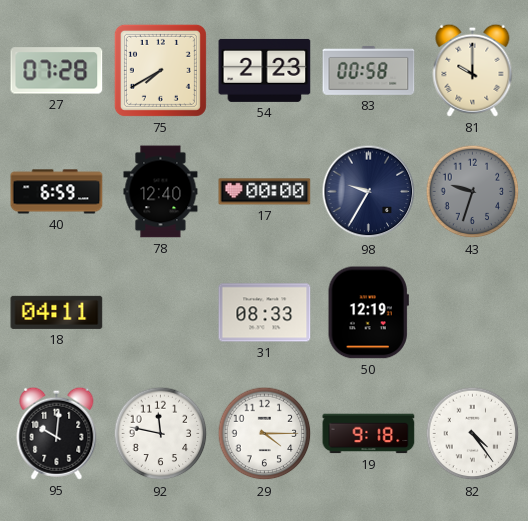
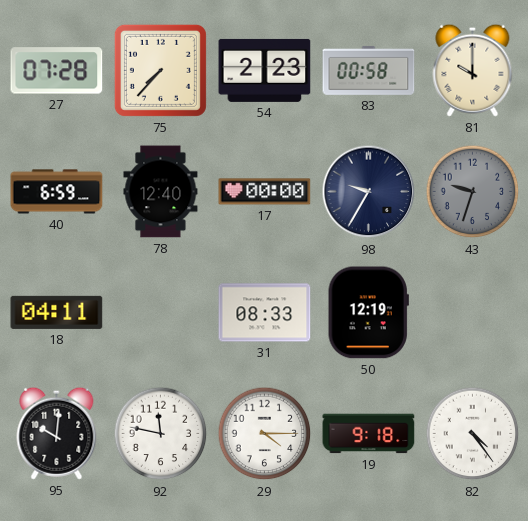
75: 7:40 -> 7:37 (160, 70)
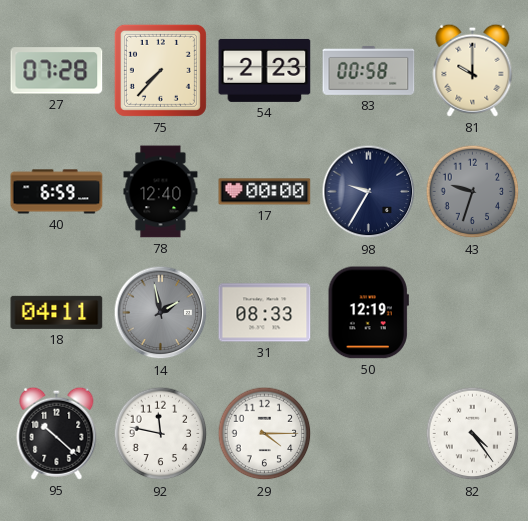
14: none -> 1:58 (161, 313)
95: 10:01 -> 10:22 (57, 433)
19: 9:18 -> none (369, 434)
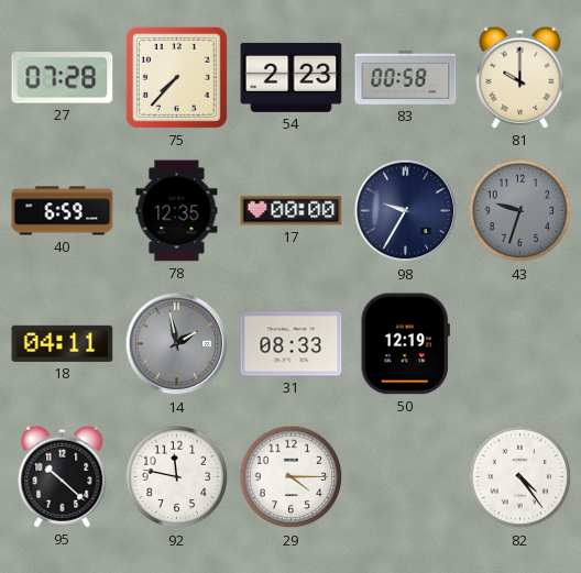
78: 12:40 -> 12:35 (177, 211)
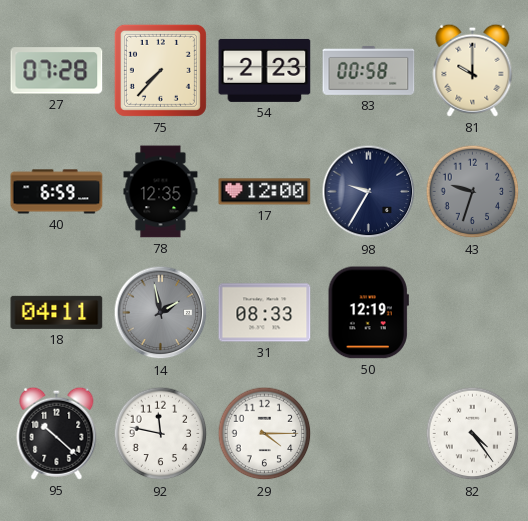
17: 00:00 -> 12:00 (265, 192)
